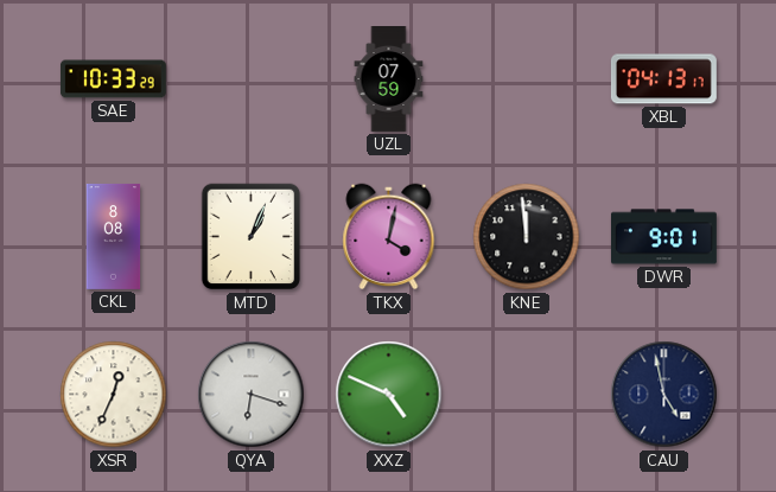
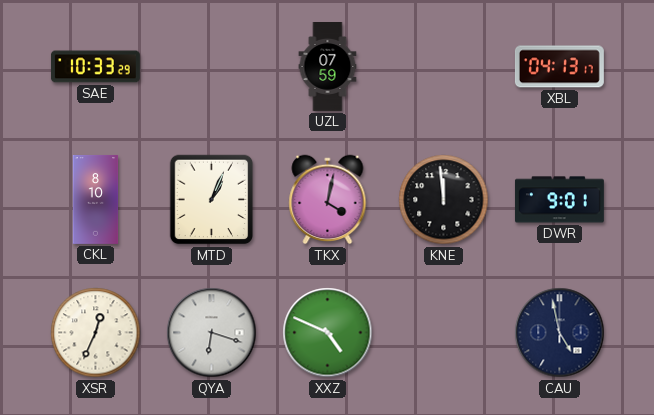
CKL: 8:08 -> 8:10 (96, 199)
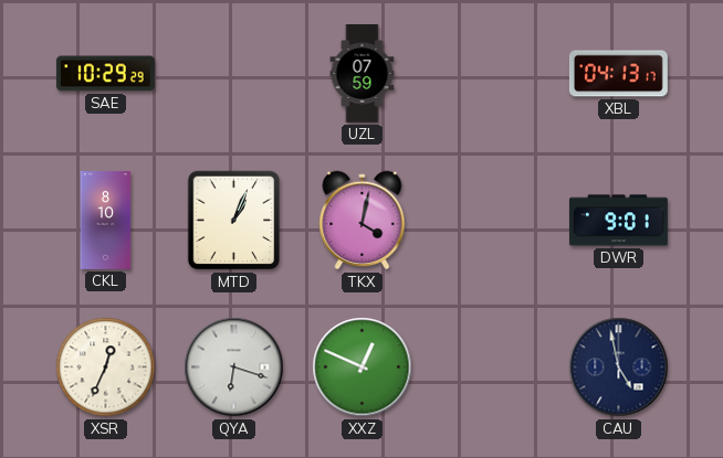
SAE: 10:33 -> 10:29 (105, 74)
KNE: 11:59 -> none (444, 200)
XXZ: 4:49 -> 12:49 (363, 368)
